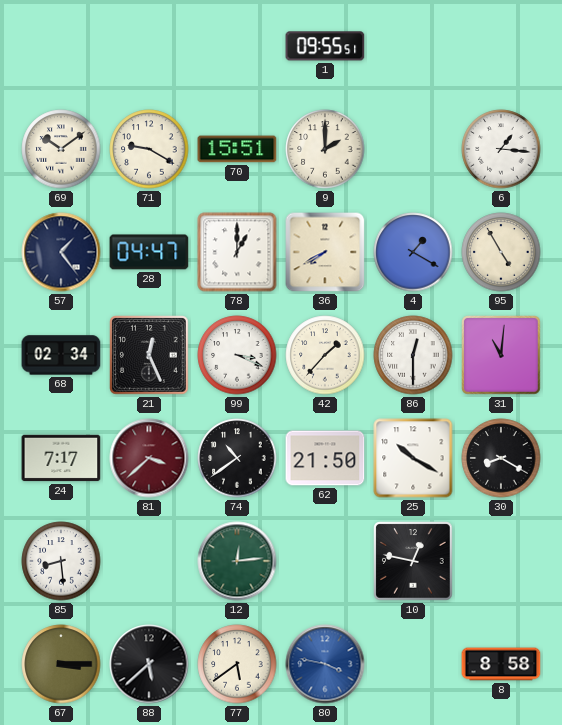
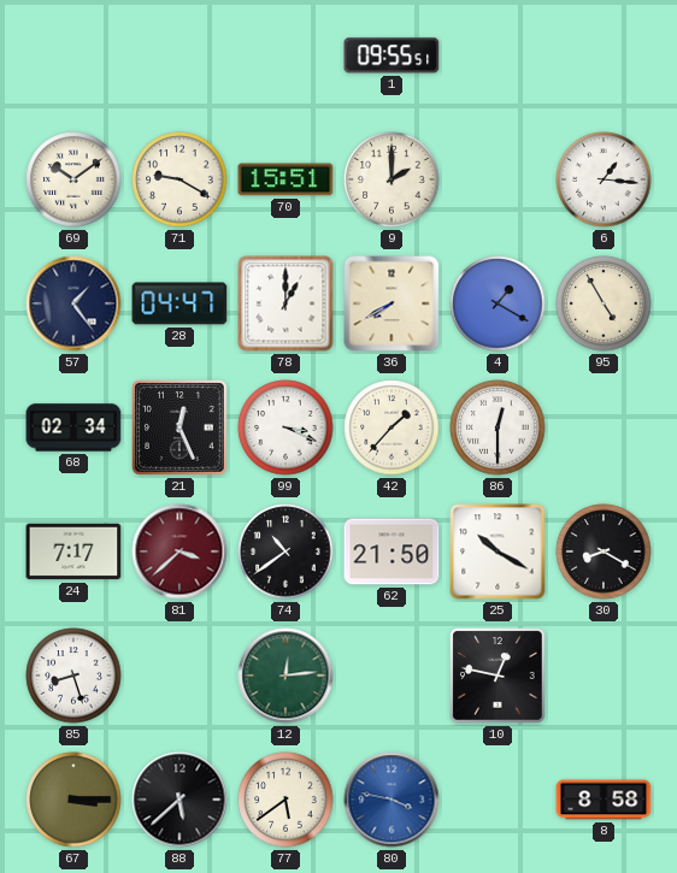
31: 11:01 -> none (501, 355)
85: 8:29 -> 8:27 (73, 676)
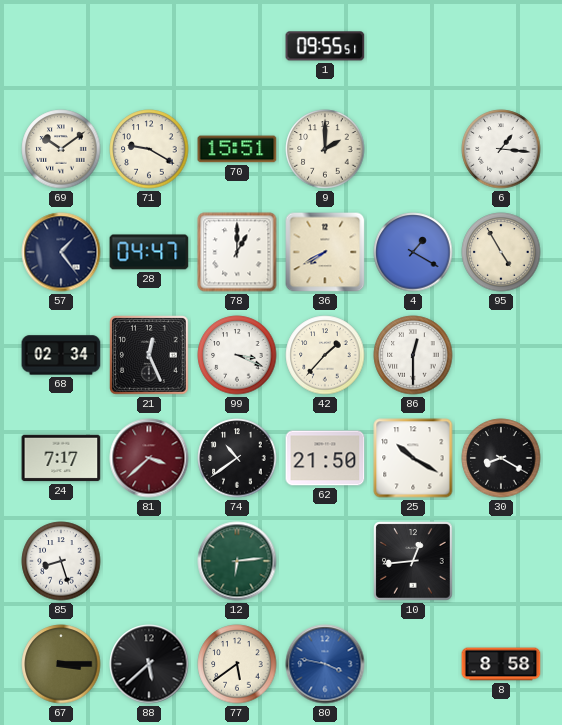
12: 12:14 -> 6:14 (237, 561)
10: 12:47 -> 12:44 (413, 561)
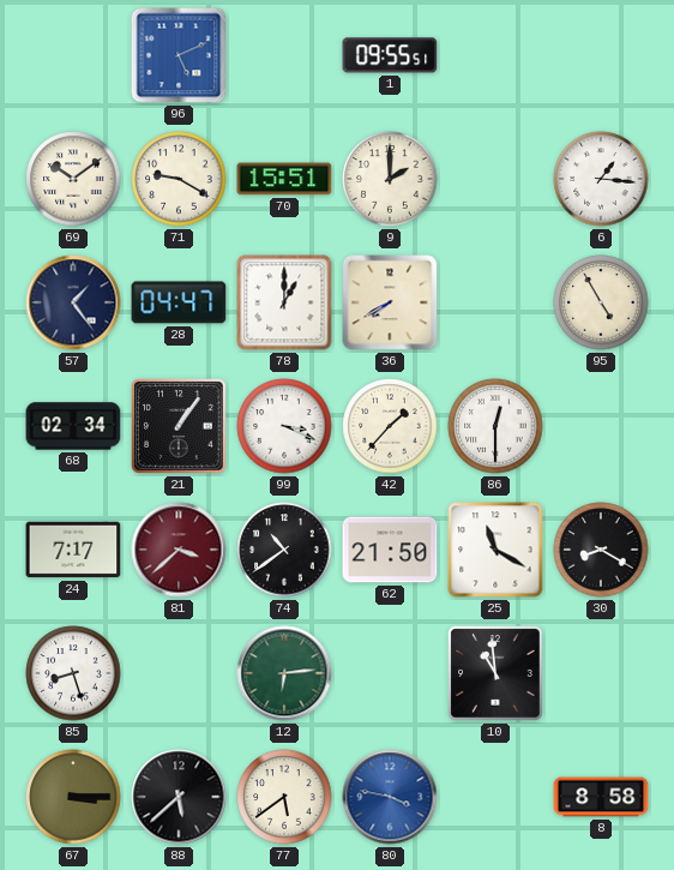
96: none -> 5:11 (179, 55)
4: 1:20 -> none (413, 252)
21: 12:26 -> 1:06 (179, 426)
25: 10:20 -> 11:20 (495, 550)
10: 12:44 -> 10:59 (495, 673)
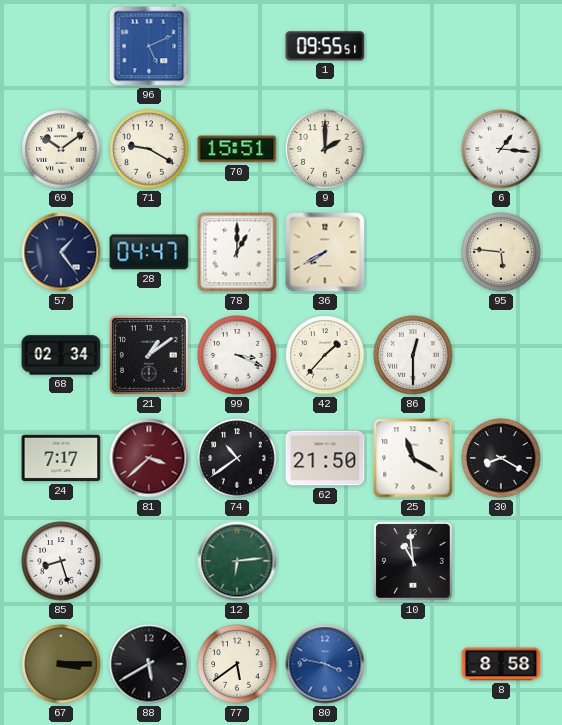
95: 4:55 -> 5:46 (501, 252)
21: 1:06 -> 1:09 (149, 355)
88: 5:38 -> 5:40 (149, 664)
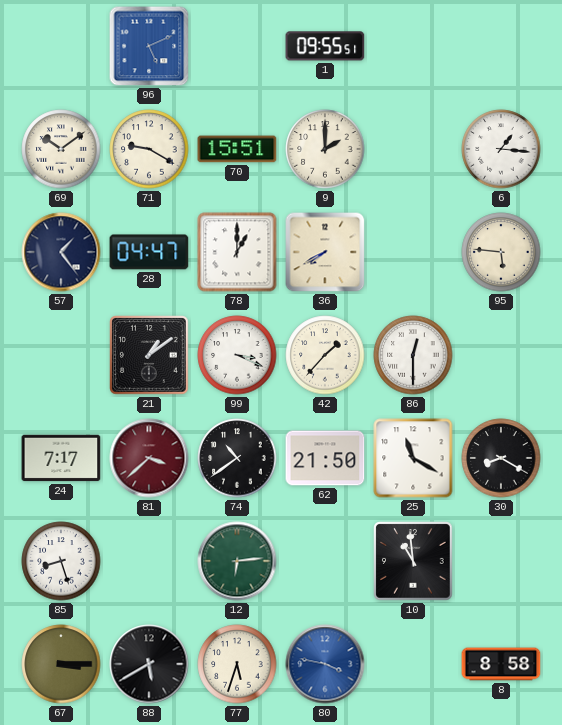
68: 02:34 -> none (61, 355)
77: 5:39 -> 5:33 (237, 664)
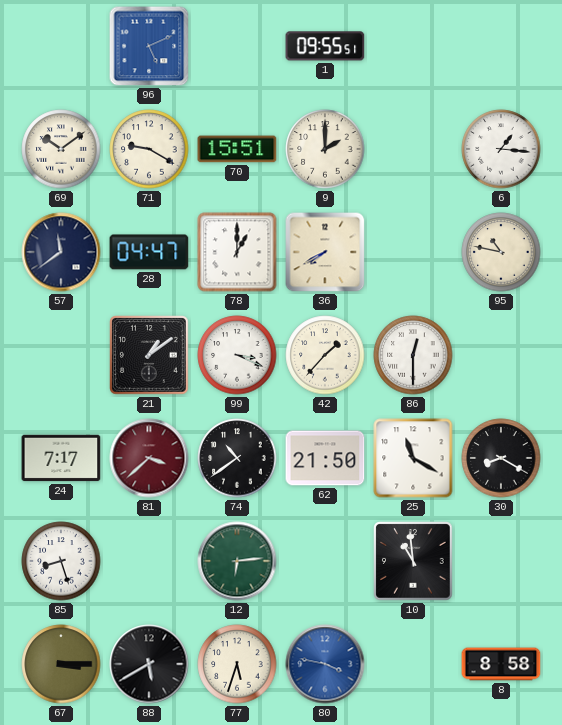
57: 1:24 -> 11:39 (61, 252)
95: 5:46 -> 10:47 (501, 252)
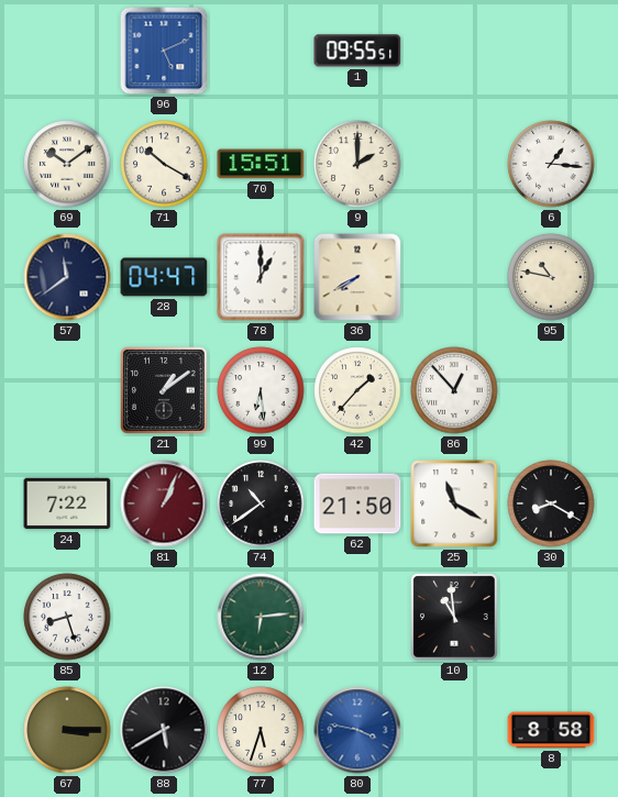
71: 9:20 -> 10:20 (164, 164)
99: 3:19 -> 6:29 (261, 390)
86: 12:30 -> 12:53 (454, 390)
24: 7:17 -> 7:22 (67, 503)
81: 3:38 -> 1:04 (164, 503)
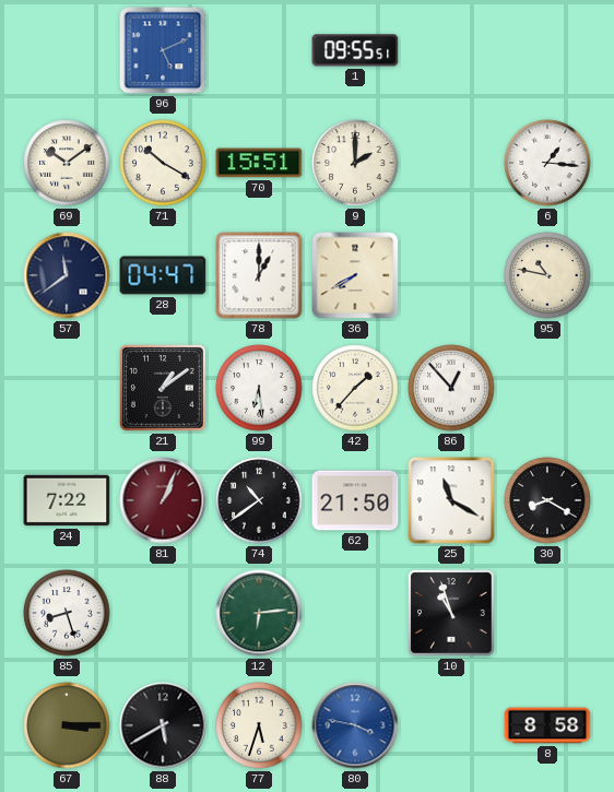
10: 10:59 -> 10:57 (451, 613)
